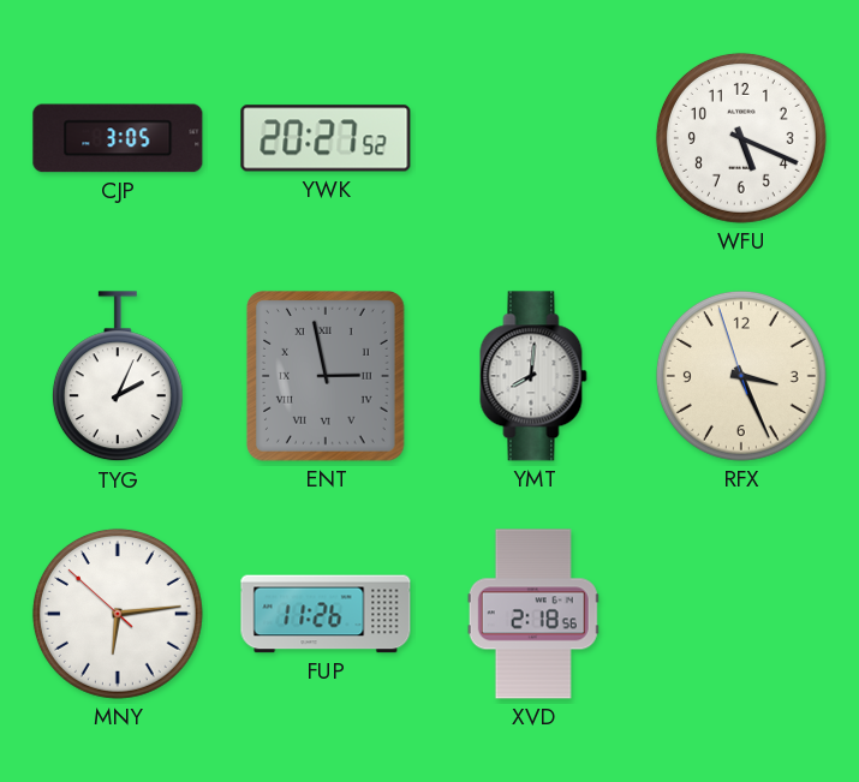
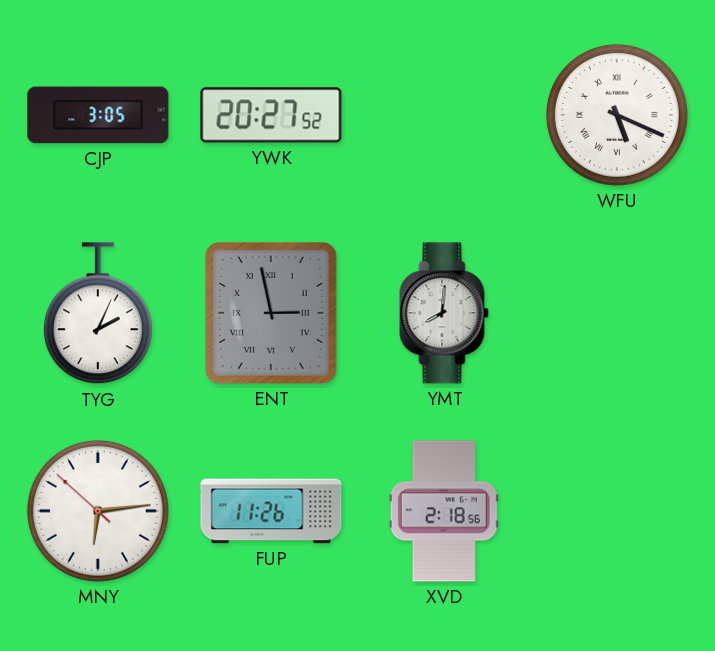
WFU numerals: Arabic -> Roman (617, 115)
RFX: 3:25 -> none (741, 376)
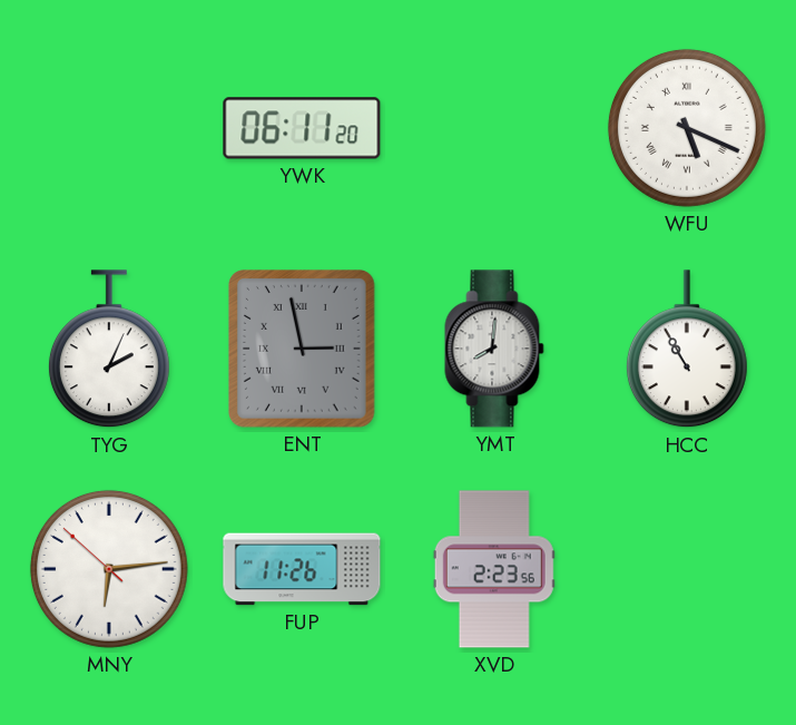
CJP: 3:05 -> none (98, 115)
YWK: 20:27 -> 06:11 (302, 128)
HCC: none -> 10:55 (687, 350)
XVD: 2:18 -> 2:23 (494, 569)
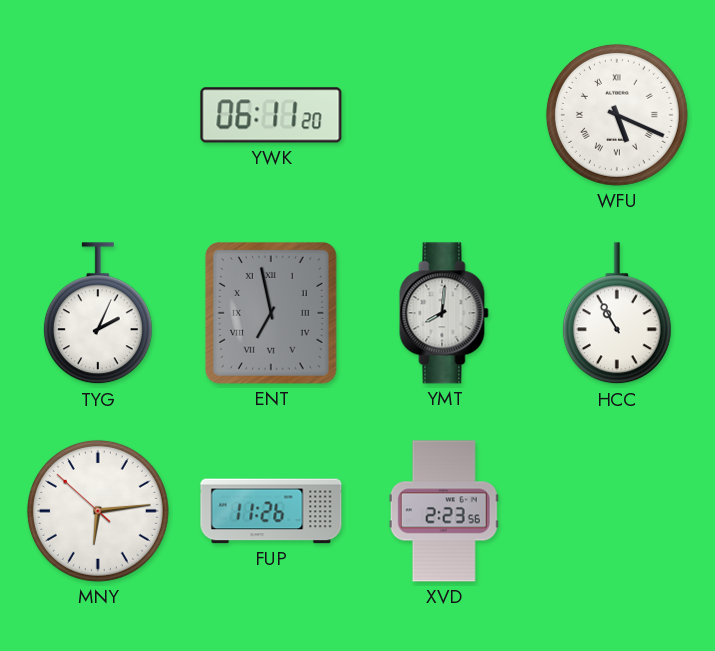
ENT: 2:58 -> 6:58 (272, 314)
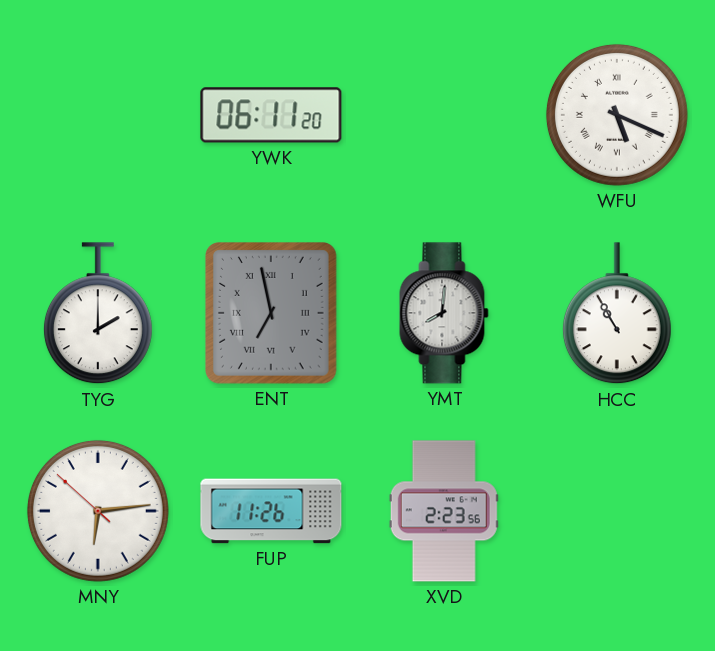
TYG: 2:04 -> 2:00 (98, 314)
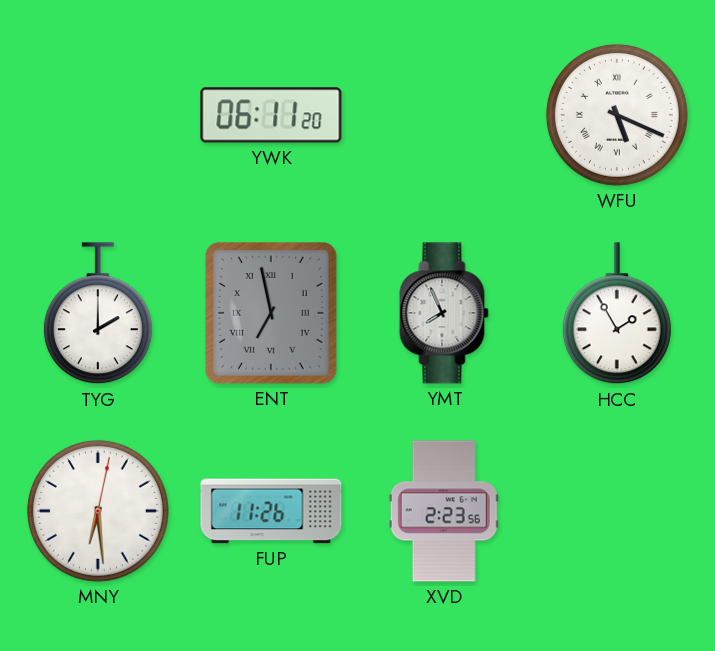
YMT: 8:01 -> 7:56 (444, 313)
HCC: 10:55 -> 1:55 (617, 314)
MNY: 6:13 -> 6:29 (98, 511)
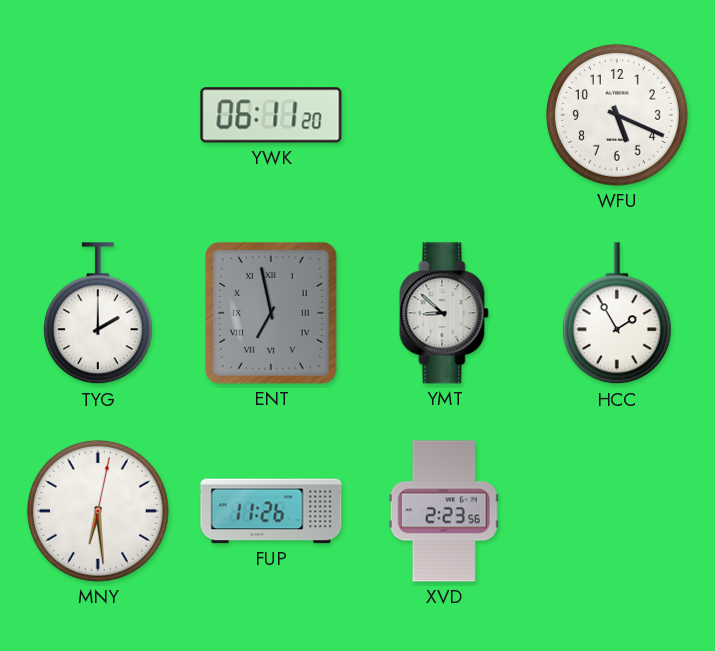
WFU numerals: Roman -> Arabic (617, 115)
YMT: 7:56 -> 8:52 (444, 313)
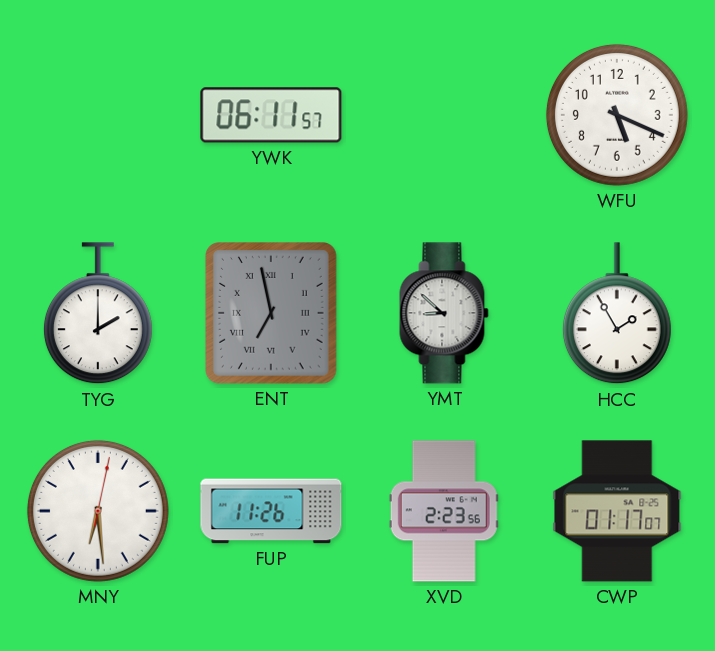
YWK: 06:11:20 -> 06:11:57 (271, 115)
CWP: none -> 01:17 (617, 511)
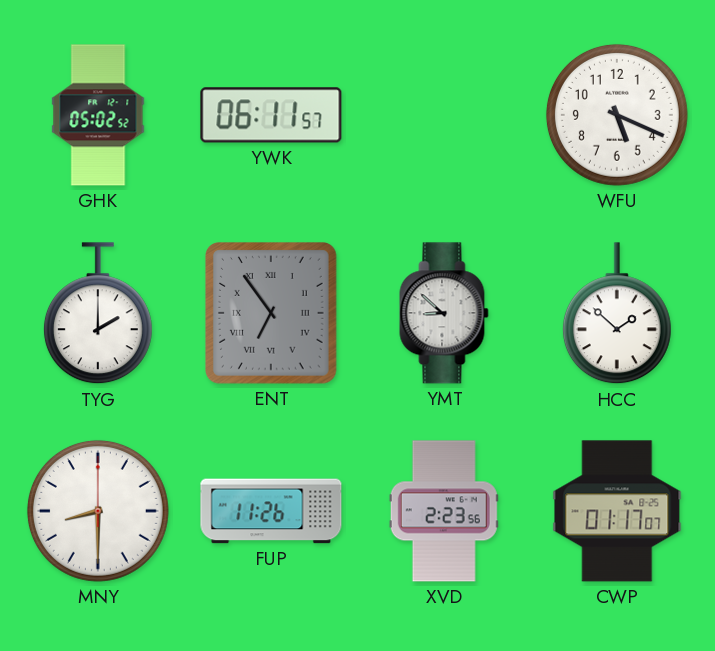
GHK: none -> 05:02 (98, 115)
ENT: 6:58 -> 6:54 (272, 314)
HCC: 1:55 -> 1:52 (617, 314)
MNY: 6:29 -> 8:30 (98, 511)
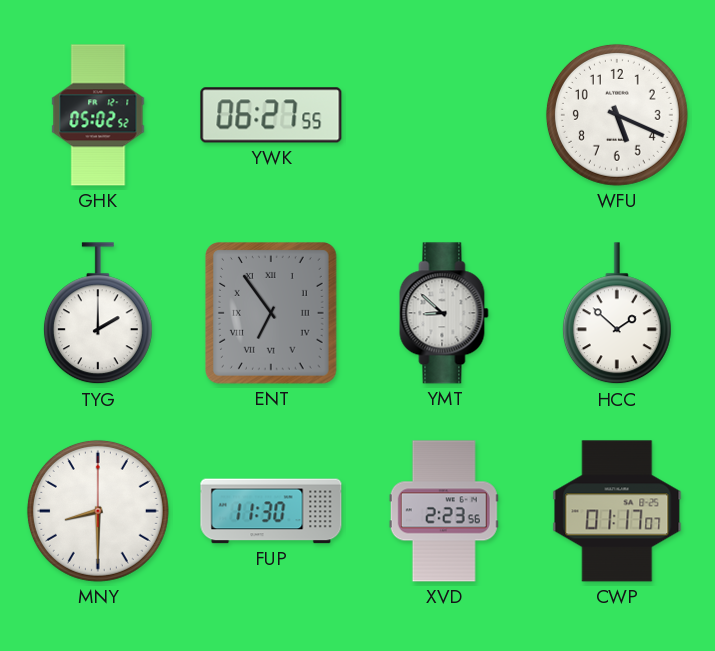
YWK: 06:11 -> 06:27 (271, 115)
FUP: 11:26 -> 11:30 (271, 511)
